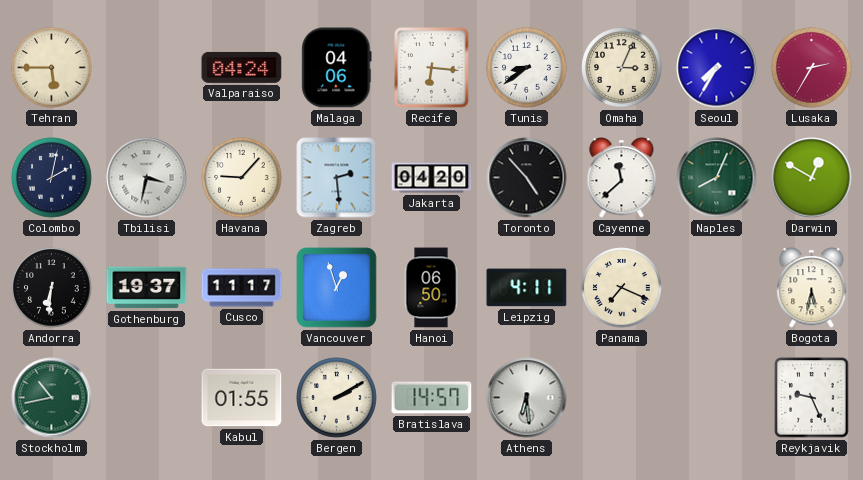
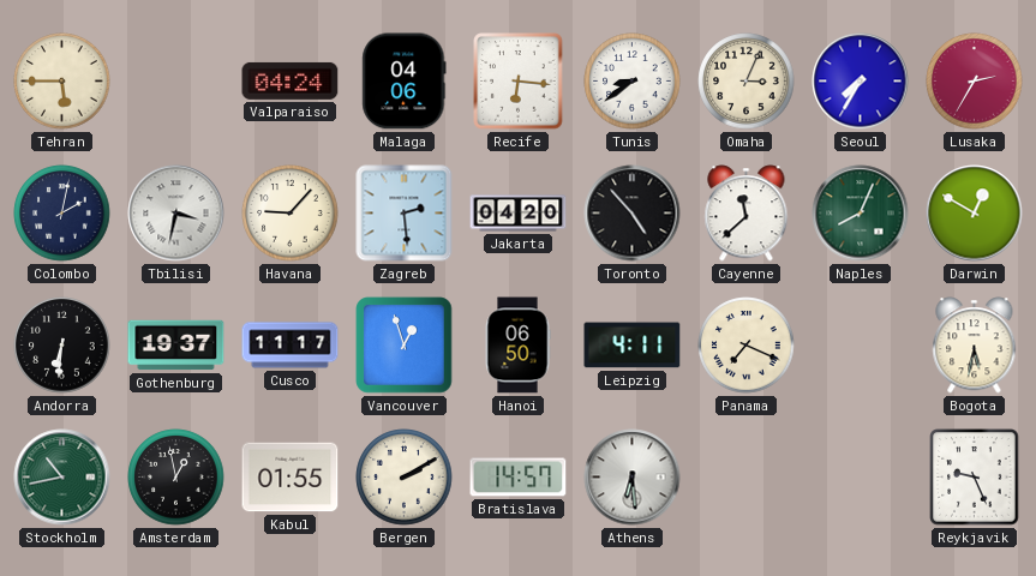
Amsterdam: none -> 12:58 (176, 478)
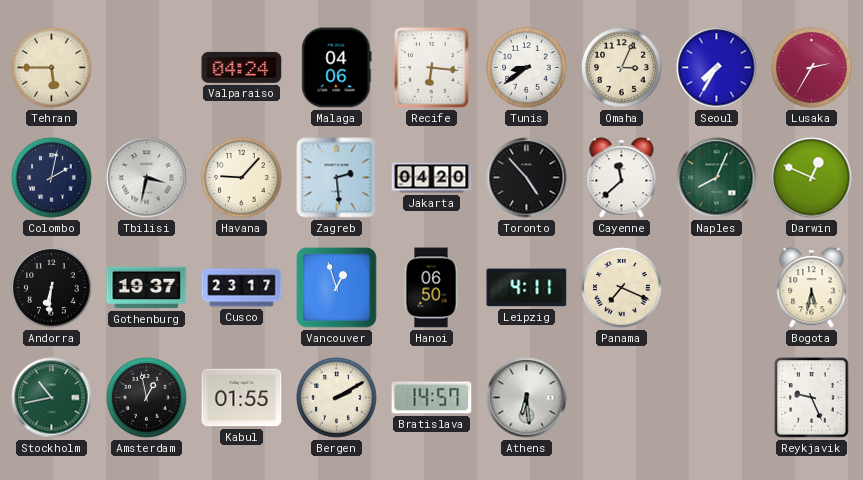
Darwin: 12:50 -> 12:49 (812, 178)
Cusco: 11:17 -> 23:17 (242, 288)
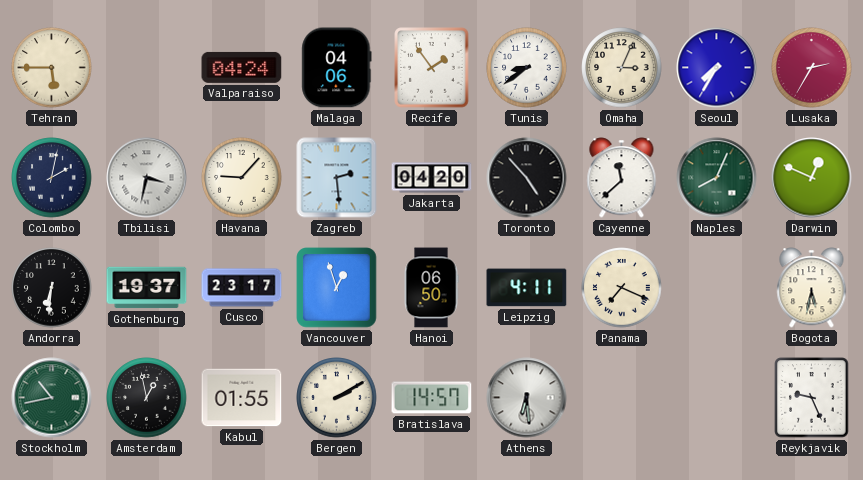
Recife: 6:16 -> 1:54 (432, 68)
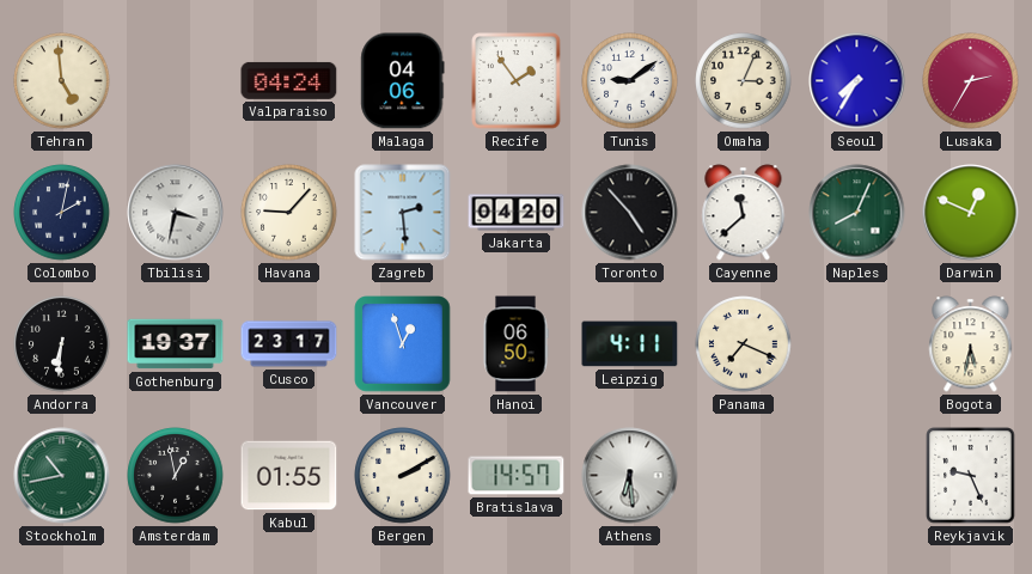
Tehran: 5:45 -> 4:59 (62, 81)
Tunis: 8:39 -> 9:09 (630, 81)
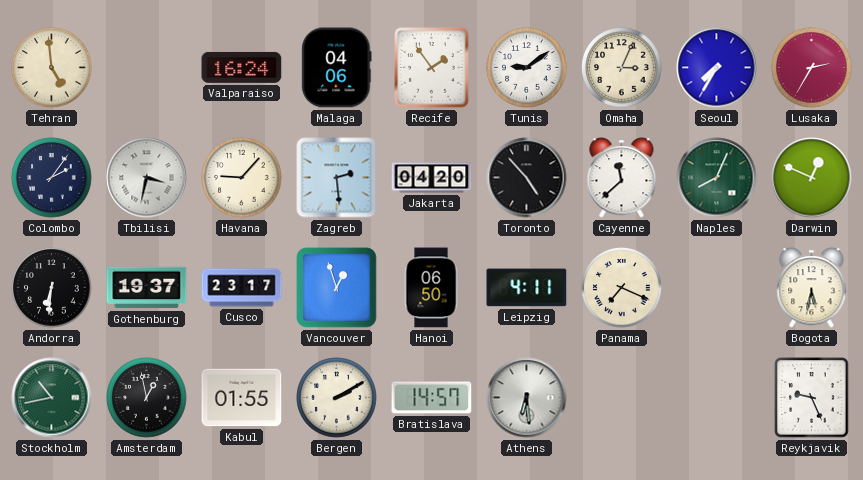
Valparaiso: 04:24 -> 16:24 (242, 67)
Colombo: 2:02 -> 2:06 (52, 178)
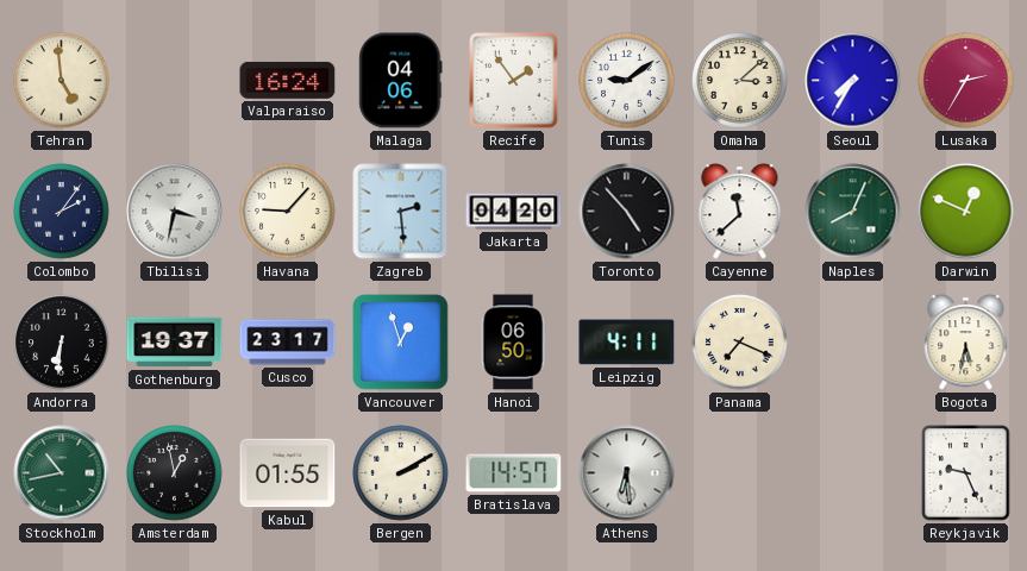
Omaha: 3:04 -> 3:08 (740, 81)
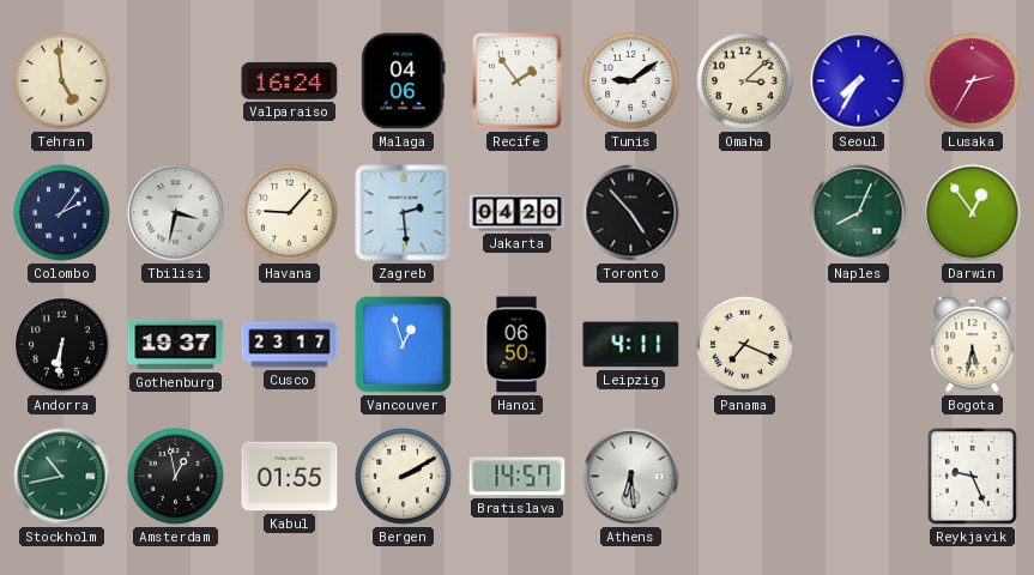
Cayenne: 11:38 -> none (740, 212)
Darwin: 12:49 -> 12:54 (973, 213)
